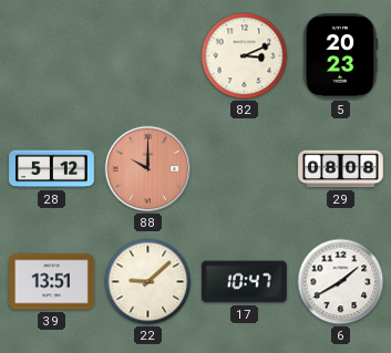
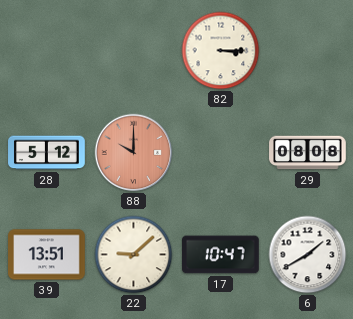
82: 3:11 -> 3:15 (221, 51)
5: 20:23 -> none (340, 56)
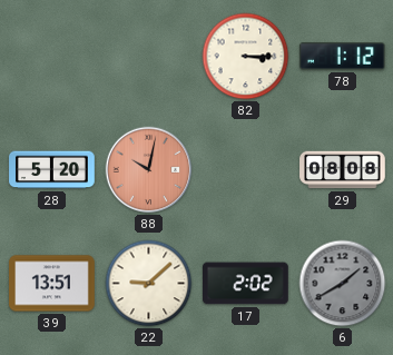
78: none -> 1:12 (343, 57)
28: 5:12 -> 5:20 (52, 170)
88: 10:00 -> 10:02 (149, 170)
17: 10:47 -> 2:02 (246, 284)
6 dial: white -> grey (343, 284)
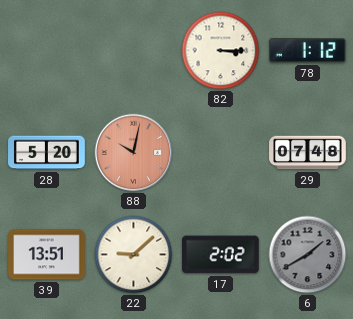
29: 08:08 -> 07:48 (308, 153)
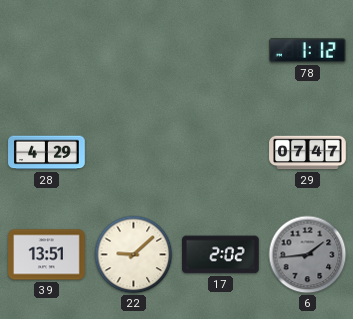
82: 3:15 -> none (221, 51)
28: 5:20 -> 4:29 (47, 153)
88: 10:02 -> none (134, 153)
29: 07:48 -> 07:47 (308, 153)
6: 1:40 -> 1:44 (308, 255)
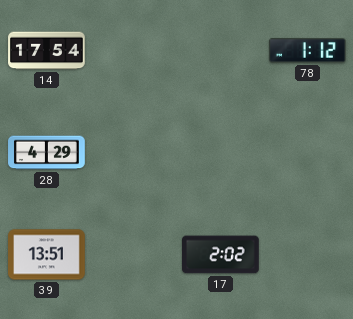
14: none -> 17:54 (47, 51)
29: 07:47 -> none (308, 153)
22: 9:08 -> none (134, 255)
6: 1:44 -> none (308, 255)
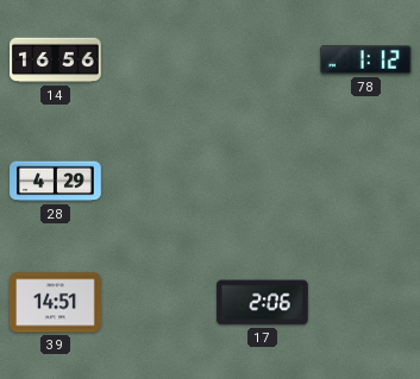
14: 17:54 -> 16:56 (56, 61)
39: 13:51 -> 14:51 (56, 303)
17: 2:02 -> 2:06 (263, 303)
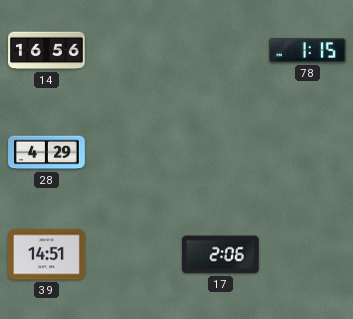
78: 1:12 -> 1:15 (308, 51)
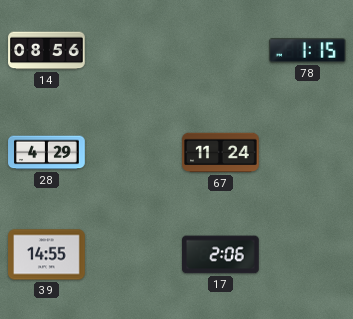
14: 16:56 -> 08:56 (47, 51)
67: none -> 11:24 (221, 153)
39: 14:51 -> 14:55 (47, 255)
